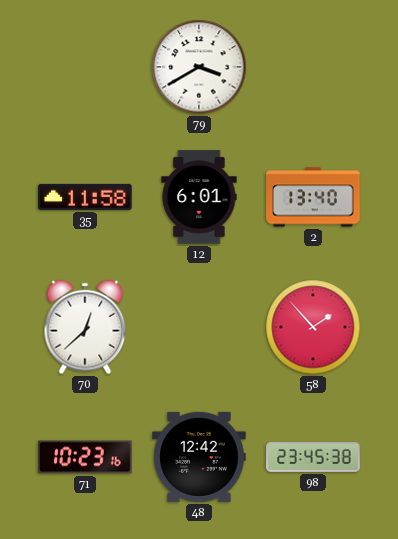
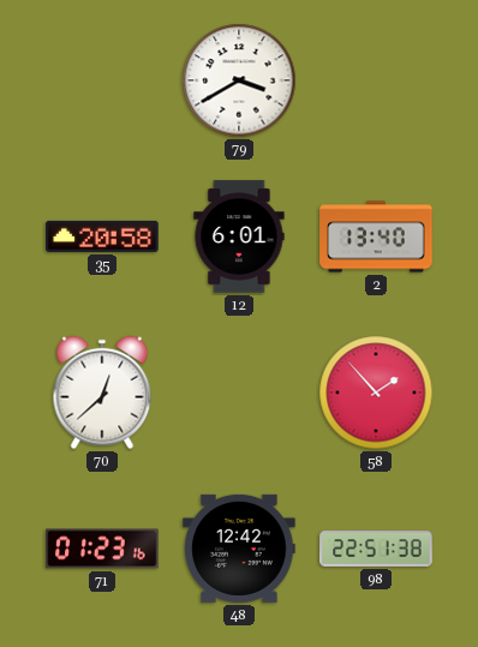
35: 11:58 -> 20:58 (102, 236)
71: 10:23 -> 01:23 (102, 549)
98: 23:45 -> 22:51 (376, 549)
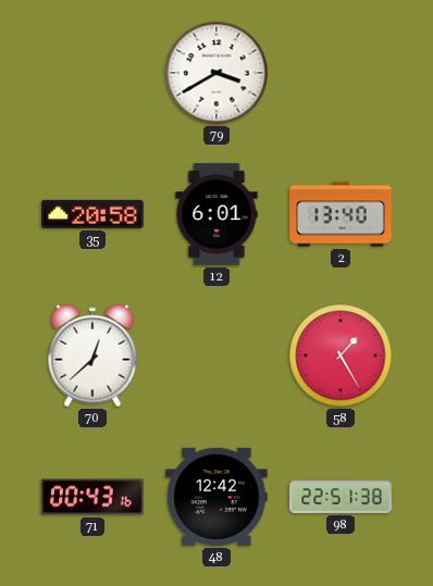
58: 1:53 -> 1:25 (341, 356)
71: 01:23 -> 00:43 (92, 497)
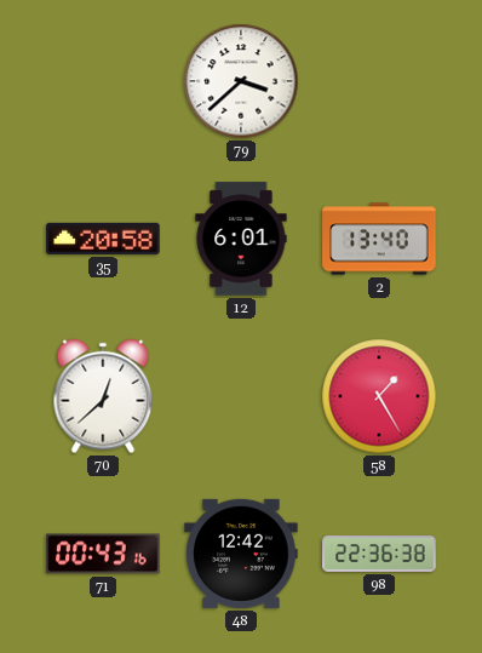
79: 3:40 -> 3:38 (241, 81)
98: 22:51 -> 22:36 (379, 554)
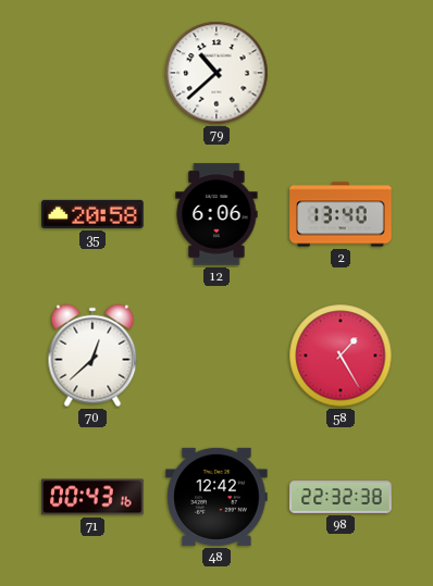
79: 3:38 -> 10:38 (216, 73)
12: 6:01 -> 6:06 (216, 214)
98: 22:36 -> 22:32 (341, 497)
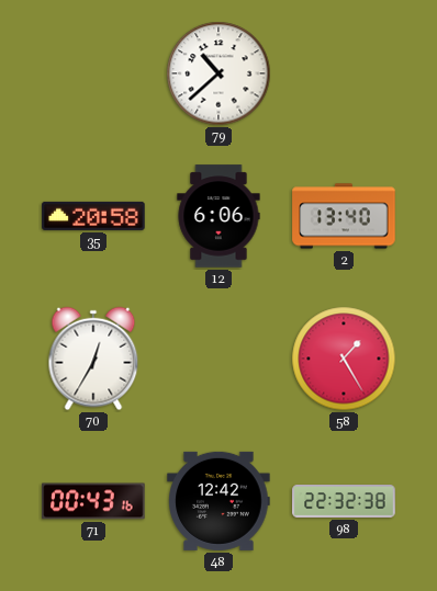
70: 12:38 -> 12:35 (93, 359)
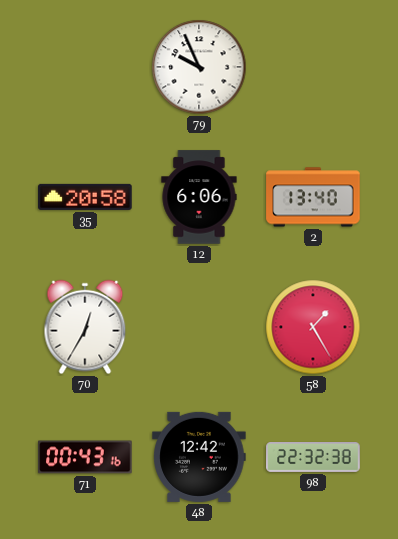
79: 10:38 -> 9:56 (199, 67)
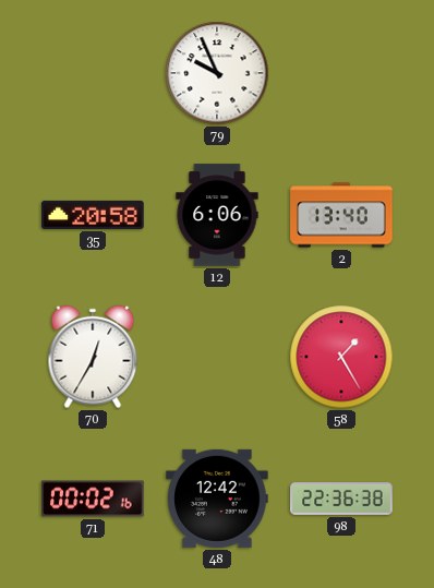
71: 00:43 -> 00:02 (93, 499)
98: 22:32 -> 22:36 (341, 499)
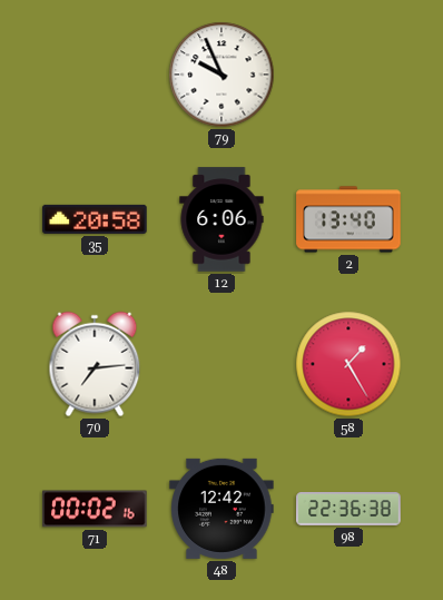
70: 12:35 -> 7:14 (95, 364)
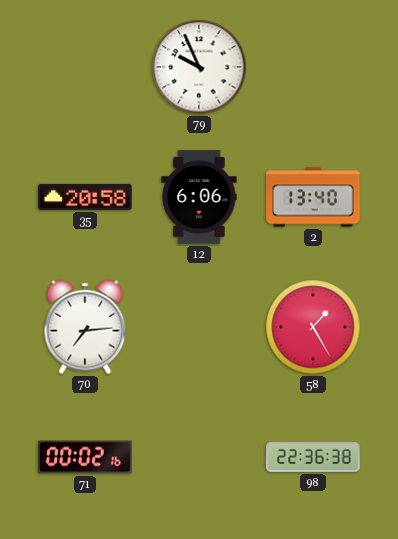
48: 12:42 -> none (221, 509)
